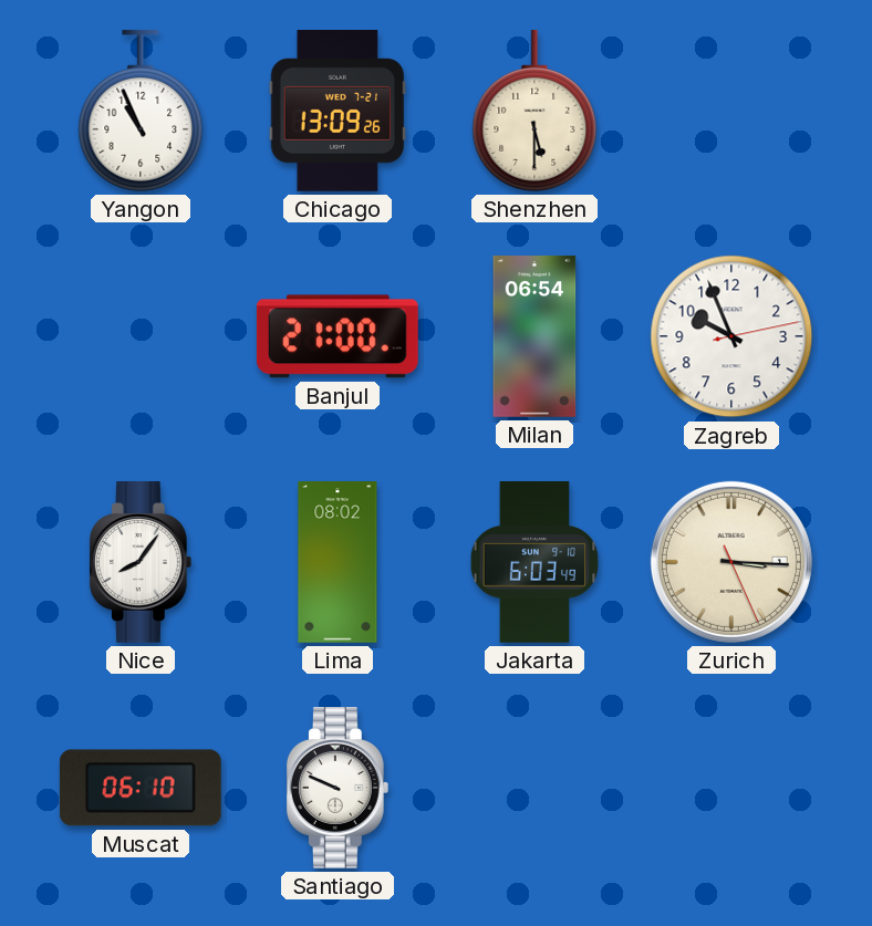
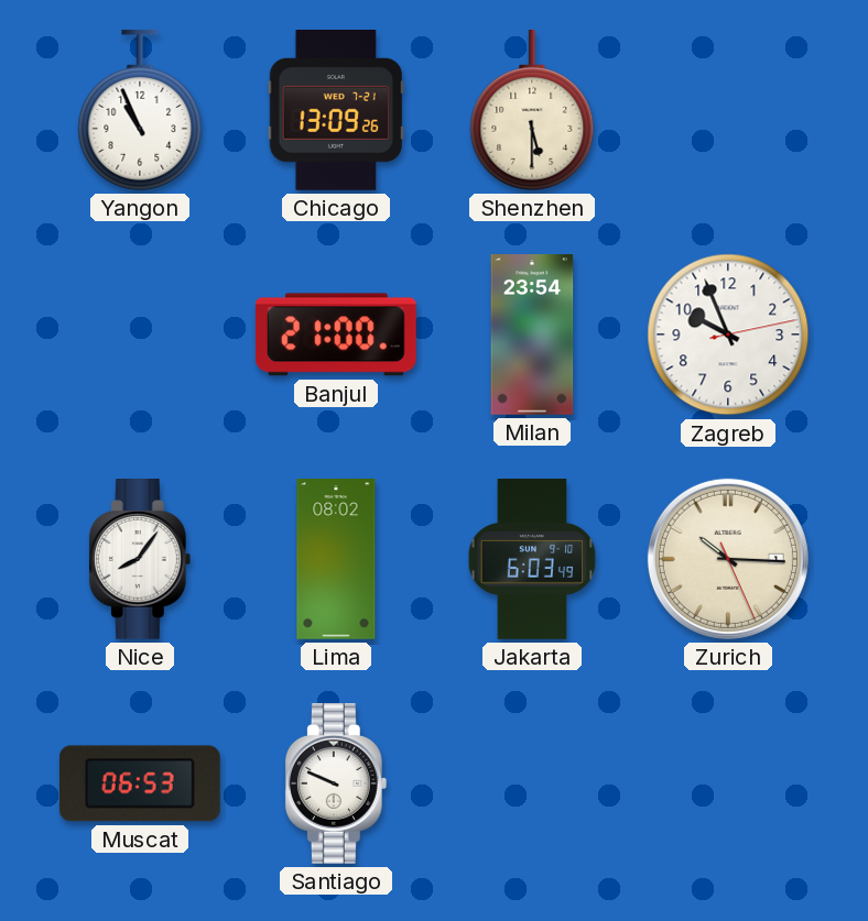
Milan: 06:54 -> 23:54 (532, 336)
Zurich: 3:15 -> 10:15 (728, 559)
Muscat: 06:10 -> 06:53 (140, 783)
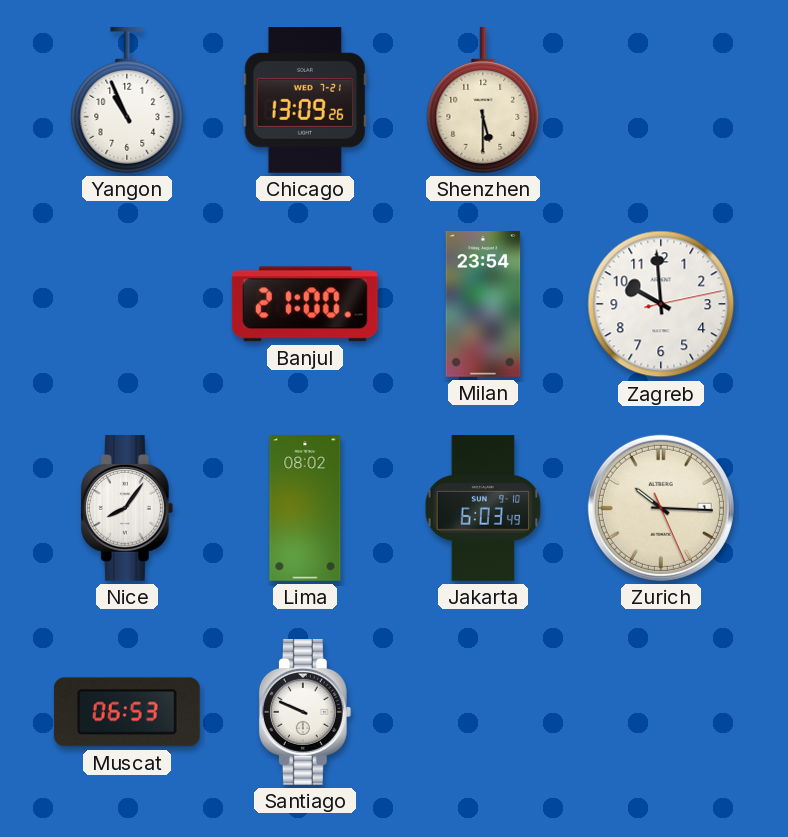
Zagreb: 9:56 -> 9:59 (661, 304)
